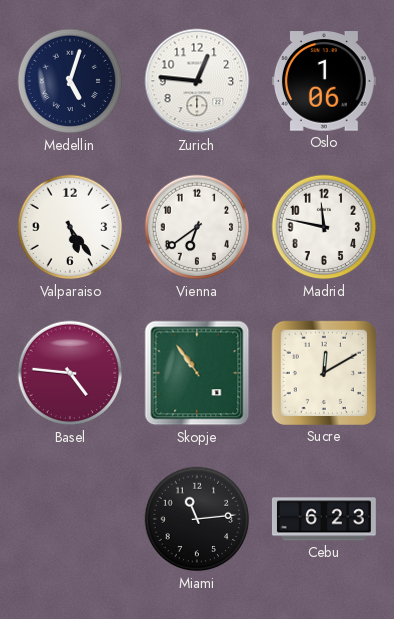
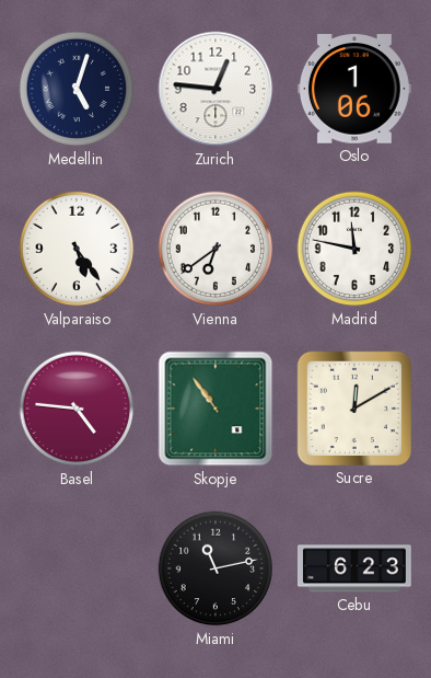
Miami: 11:14 -> 11:13 (215, 568)
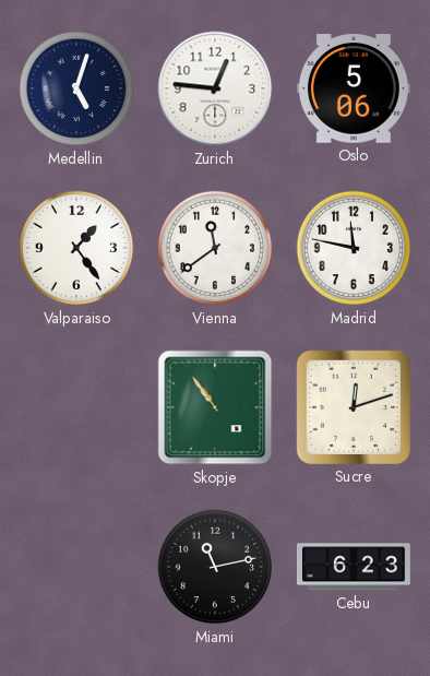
Oslo: 1:06 -> 5:06 (354, 88)
Valparaiso: 5:24 -> 1:24 (76, 248)
Vienna: 6:39 -> 11:39 (215, 248)
Basel: 4:46 -> none (77, 409)
Sucre: 12:10 -> 12:12 (354, 407)
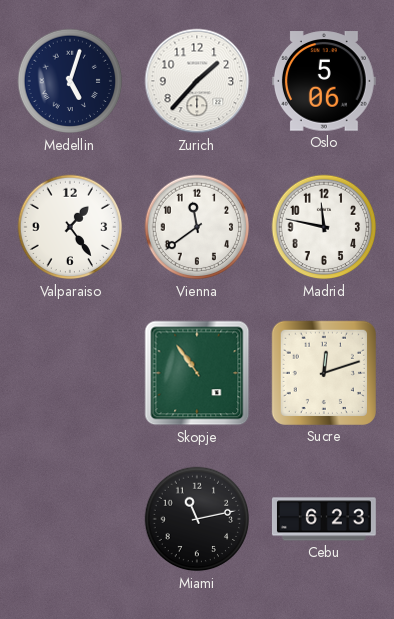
Zurich: 12:46 -> 1:37 (197, 81)
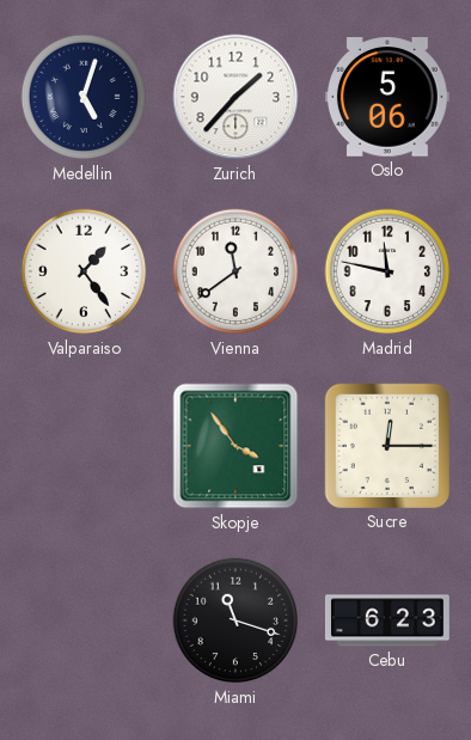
Skopje: 10:54 -> 3:54 (235, 446)
Sucre: 12:12 -> 12:15 (387, 446)
Miami: 11:13 -> 11:18 (235, 620)
